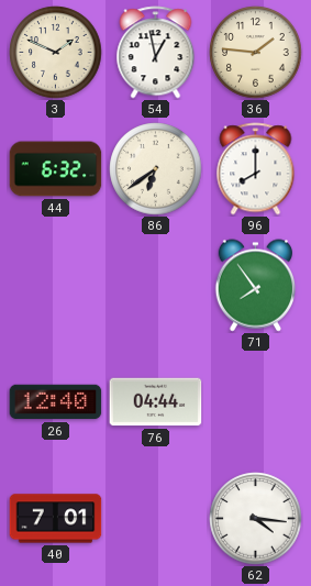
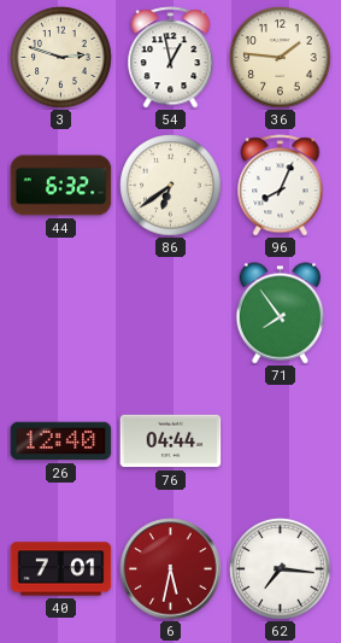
3: 1:49 -> 2:48 (61, 58)
96: 8:00 -> 8:04 (281, 186)
6: none -> 5:32 (171, 569)
62: 4:16 -> 7:16 (281, 569)
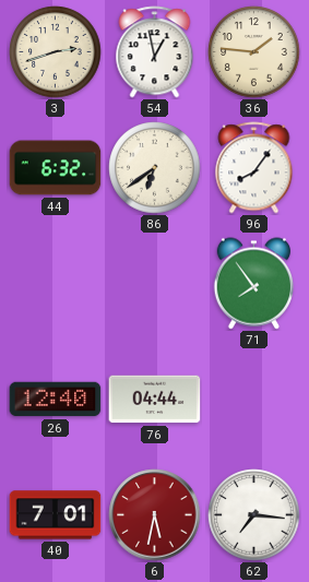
3: 2:48 -> 2:42 (56, 52)
96: 8:04 -> 8:06 (254, 168)
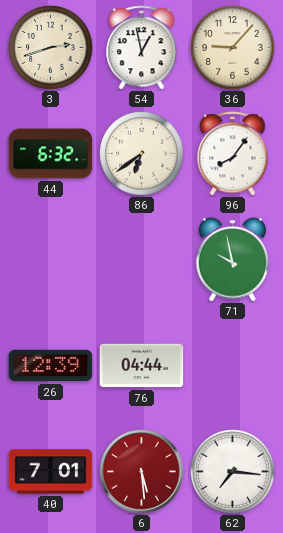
36: 1:46 -> 9:07 (233, 48)
71: 7:54 -> 9:58 (232, 260)
26: 12:40 -> 12:39 (51, 366)
6: 5:32 -> 5:29 (142, 472)
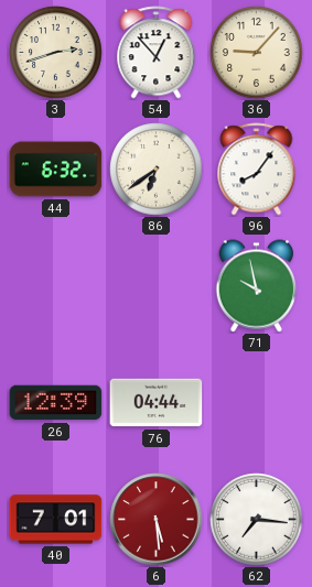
54: 12:58 -> 12:53 (157, 53)
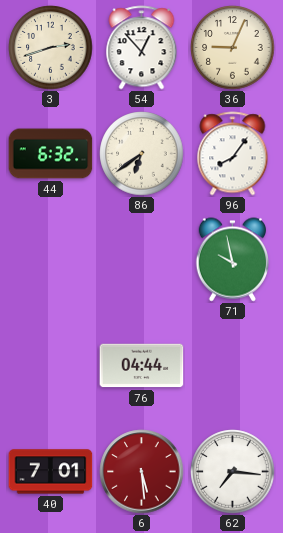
36: 9:07 -> 9:04 (233, 48)
26: 12:39 -> none (56, 403)
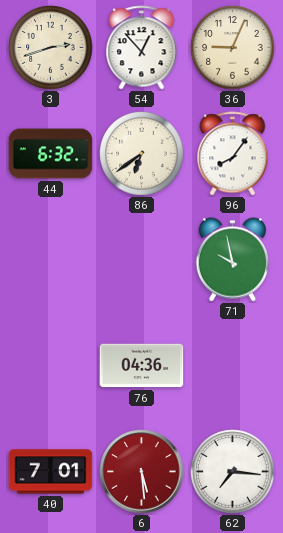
76: 04:44 -> 04:36 (142, 366)
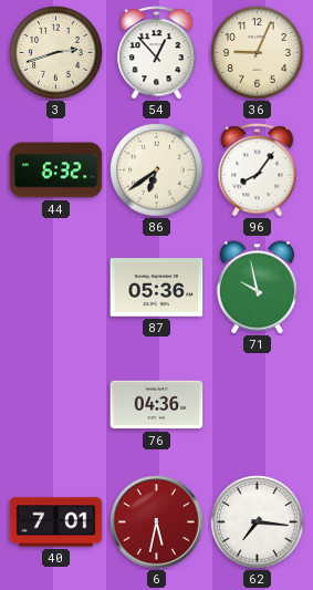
87: none -> 05:36 (157, 288)
6: 5:29 -> 5:32 (157, 522)
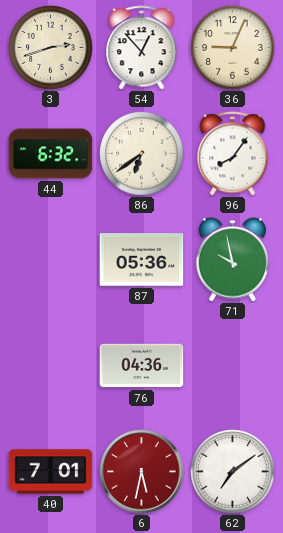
62: 7:16 -> 7:09 (233, 472)
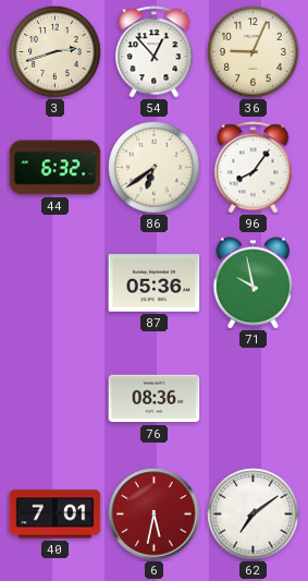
76: 04:36 -> 08:36 (155, 399)
